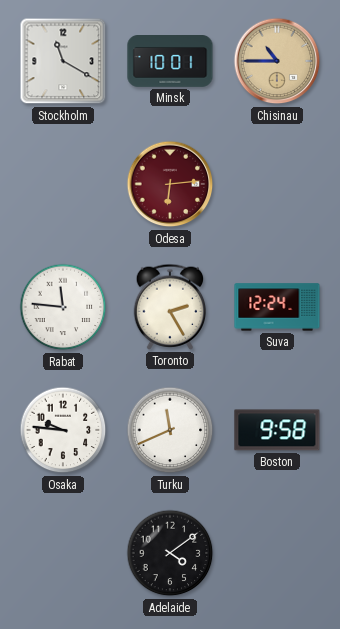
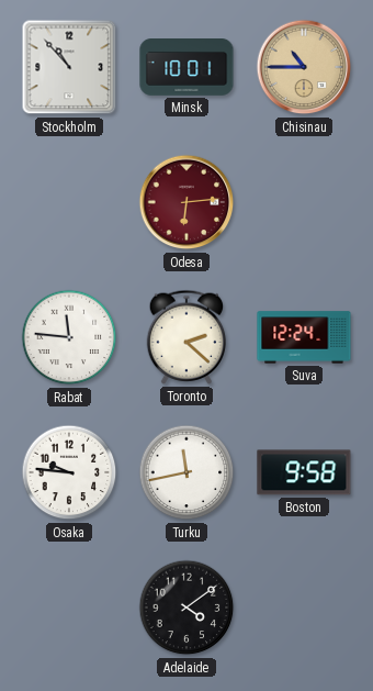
Stockholm: 11:20 -> 10:53 (69, 67)
Toronto: 2:25 -> 2:22 (187, 337)
Turku: 11:41 -> 11:43 (187, 472)
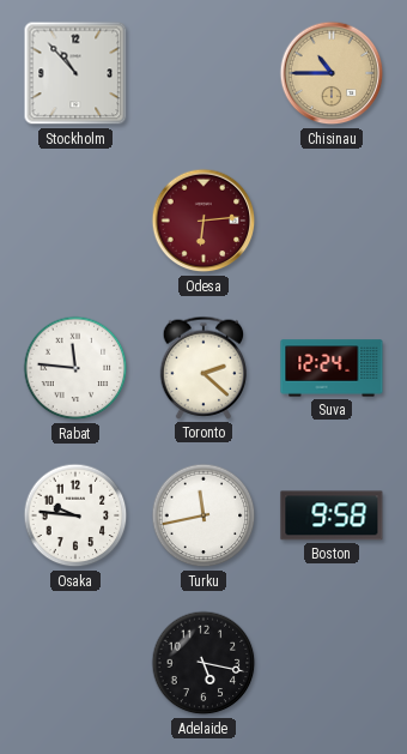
Minsk: 10:01 -> none (187, 68)
Adelaide: 4:09 -> 5:17 (203, 663)
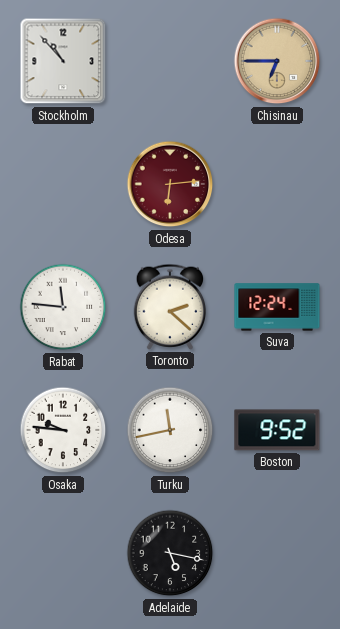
Chisinau: 10:45 -> 6:45 (277, 61)
Boston: 9:58 -> 9:52 (277, 430)
